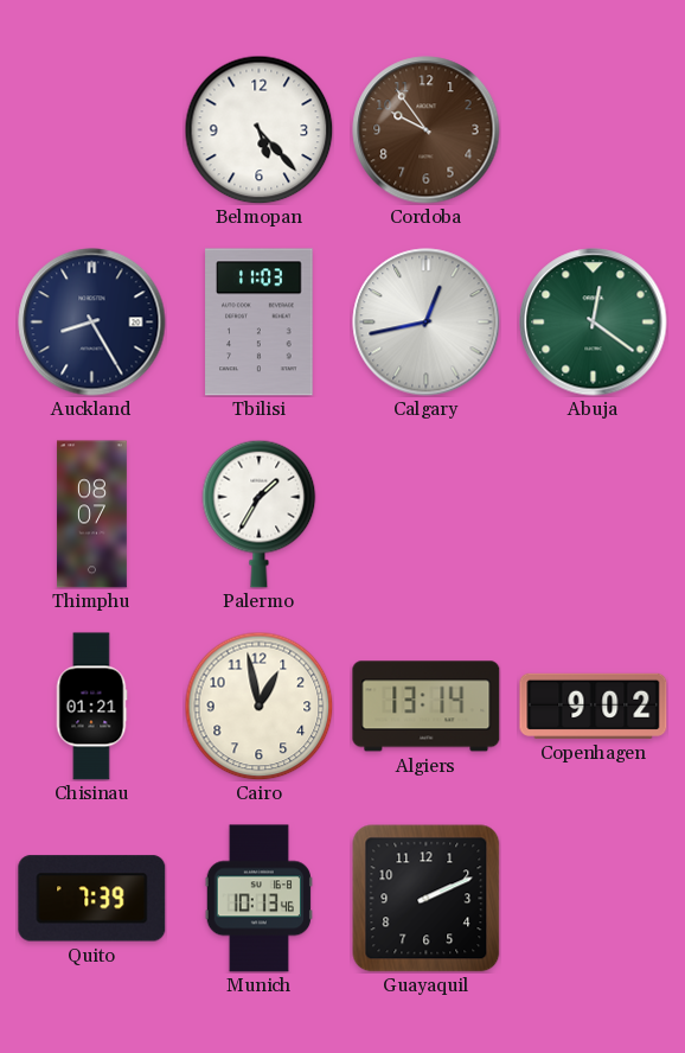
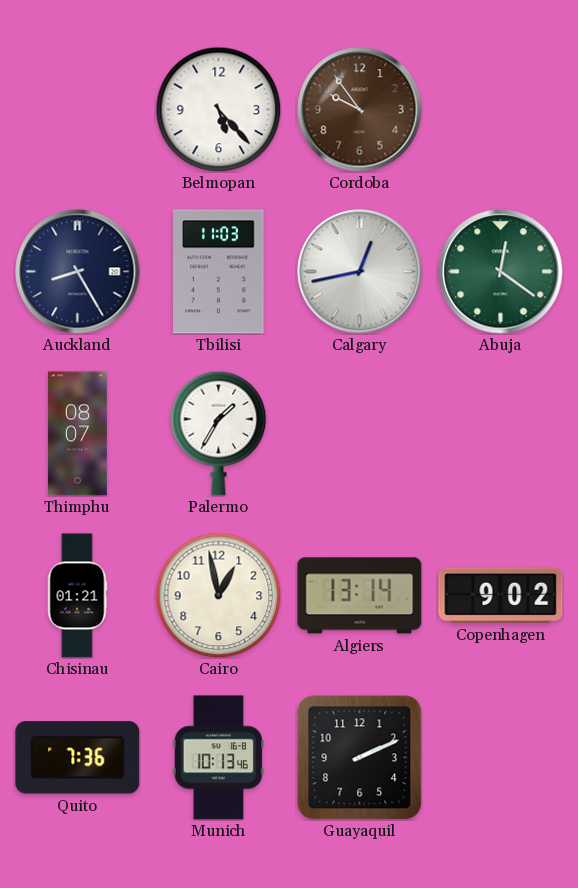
Quito: 7:39 -> 7:36 (78, 758)
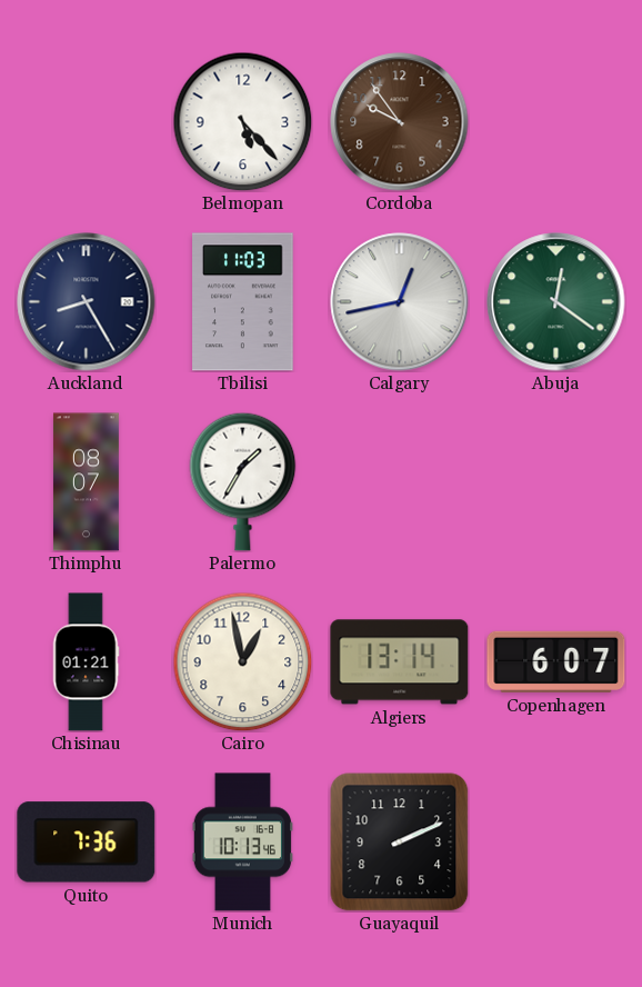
Copenhagen: 9:02 -> 6:07 (556, 661)
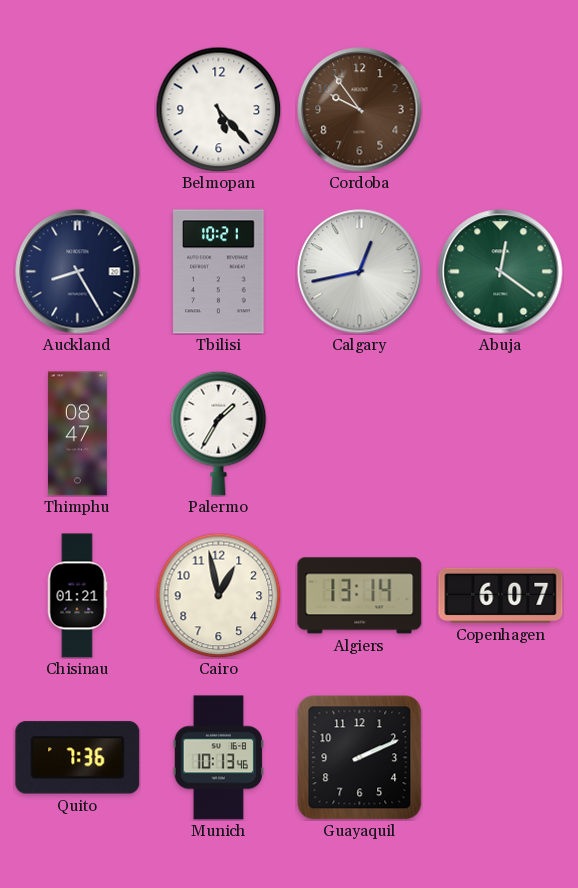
Tbilisi: 11:03 -> 10:21 (219, 272)
Thimphu: 08:07 -> 08:47 (77, 434)
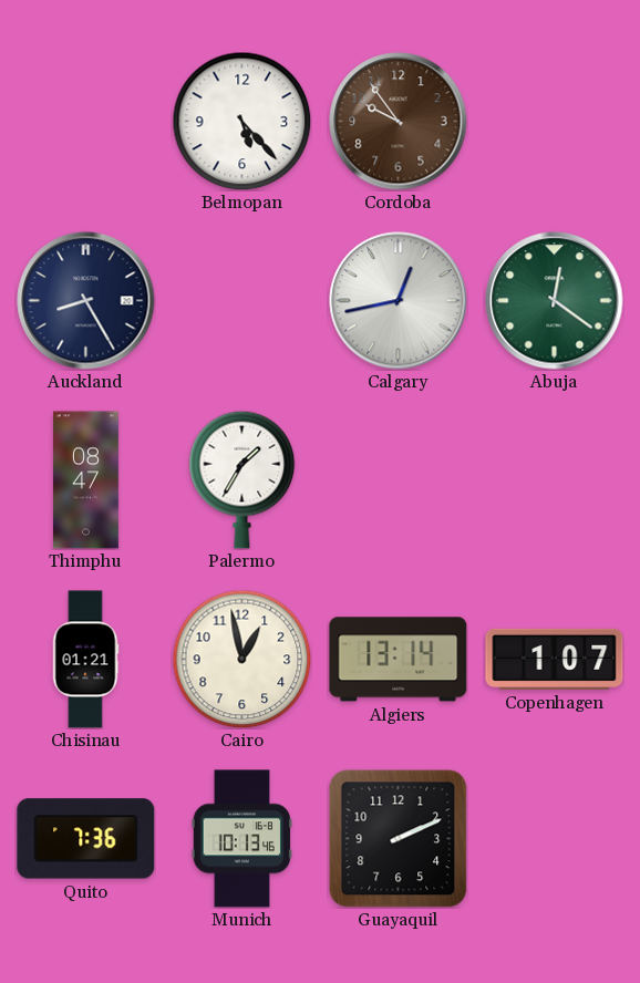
Tbilisi: 10:21 -> none (219, 272)
Copenhagen: 6:07 -> 1:07 (555, 659)
